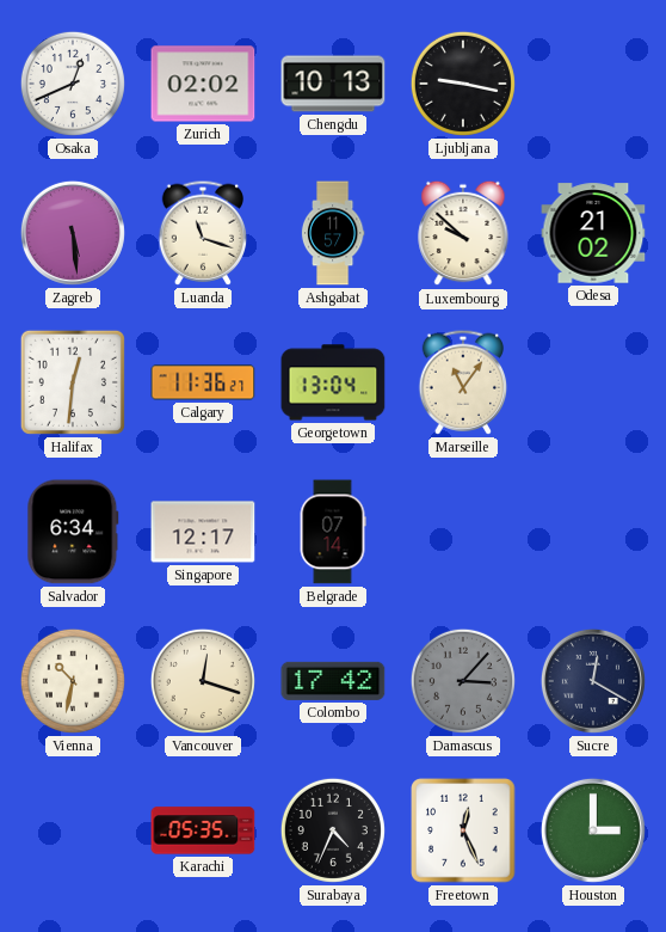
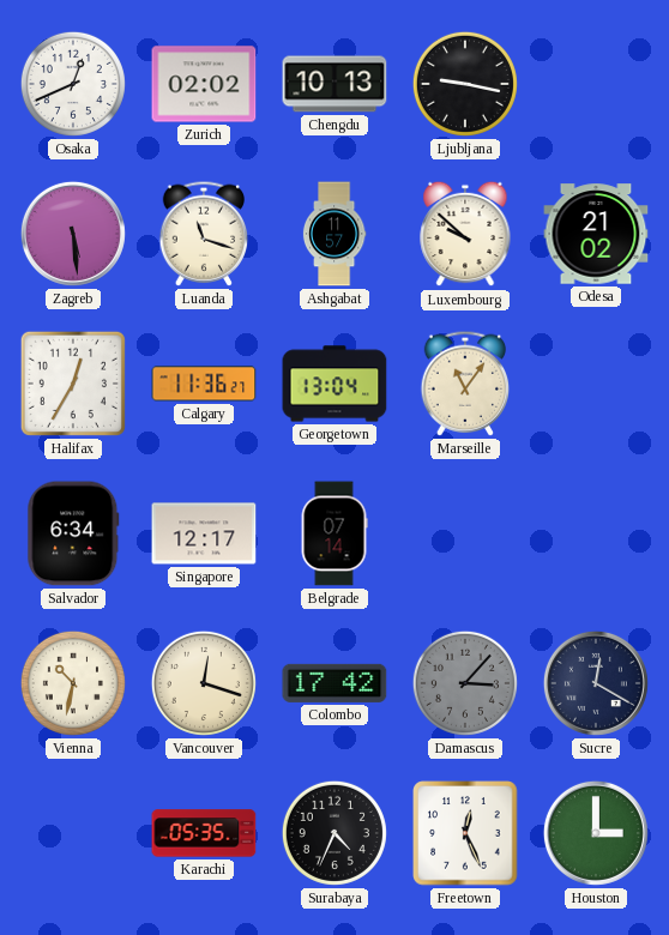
Halifax: 12:31 -> 12:35 (73, 384)
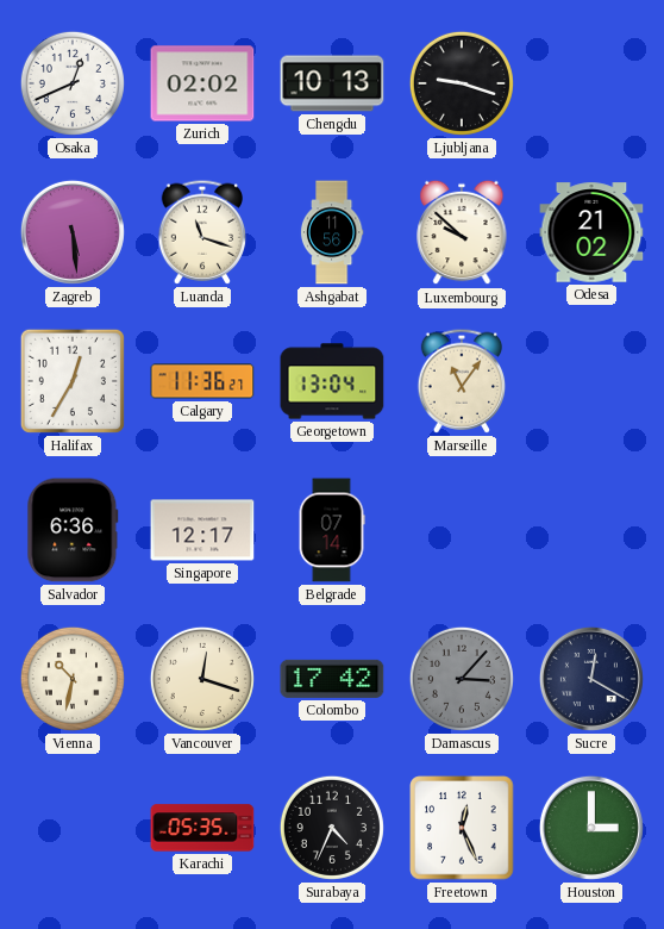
Ljubljana: 9:17 -> 9:18 (462, 83)
Ashgabat: 11:57 -> 11:56 (332, 232)
Salvador: 6:34 -> 6:36 (73, 530)
